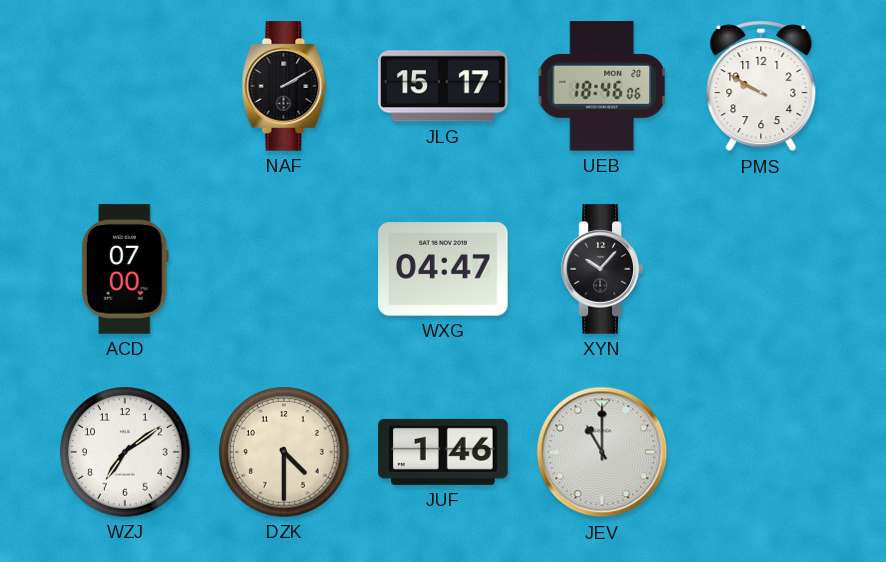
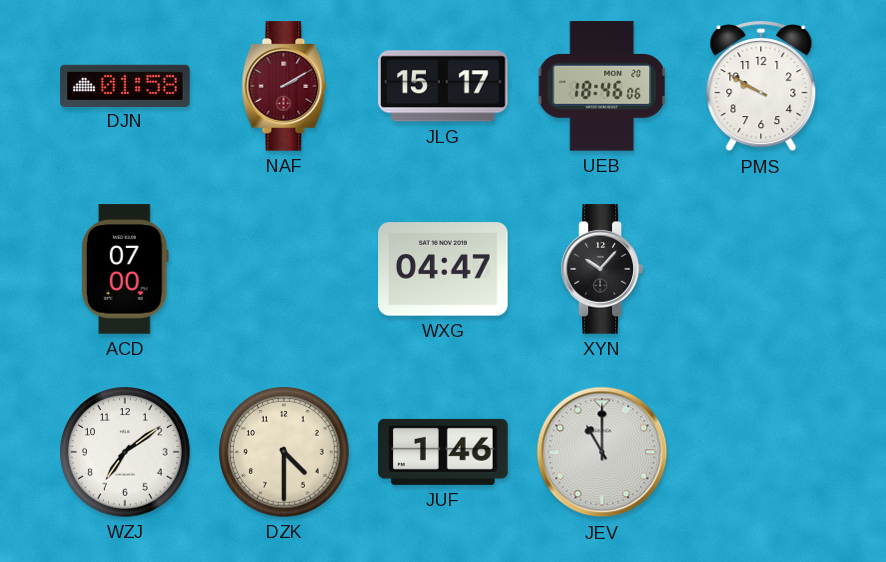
DJN: none -> 01:58 (125, 85)
NAF dial: black -> burgundy (284, 86)
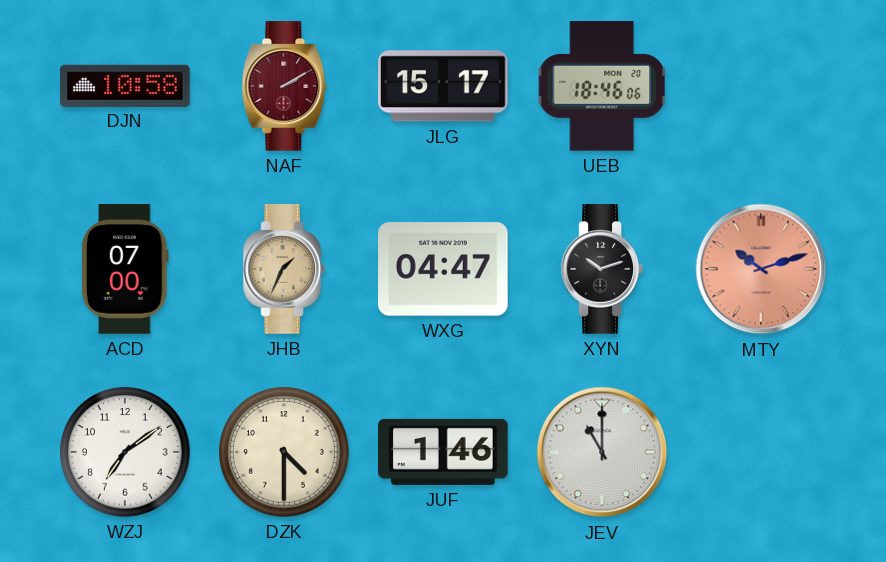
DJN: 01:58 -> 10:58 (125, 85)
PMS: 9:50 -> none (761, 86)
JHB: none -> 1:34 (284, 269)
XYN: 10:07 -> 10:12 (602, 269)
MTY: none -> 10:12 (761, 269)
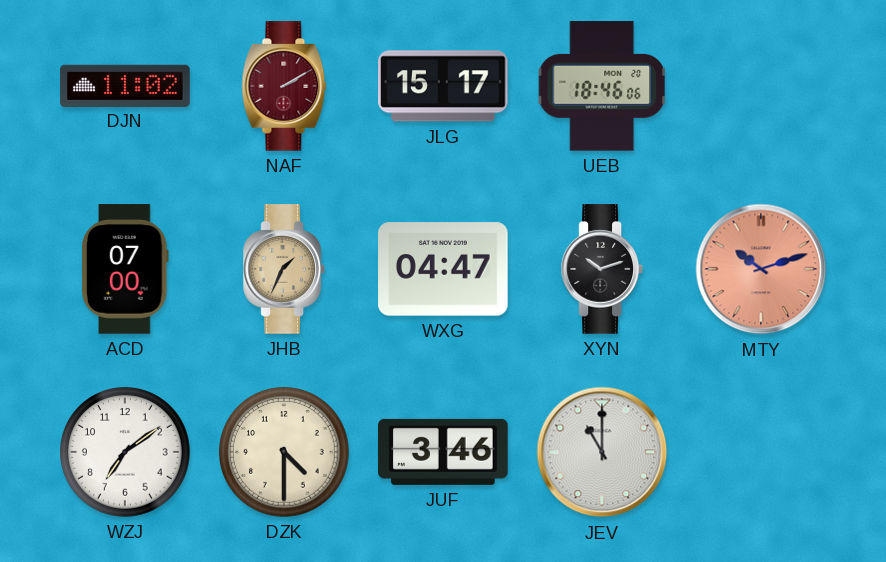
DJN: 10:58 -> 11:02 (125, 85)
JUF: 1:46 -> 3:46 (443, 452)
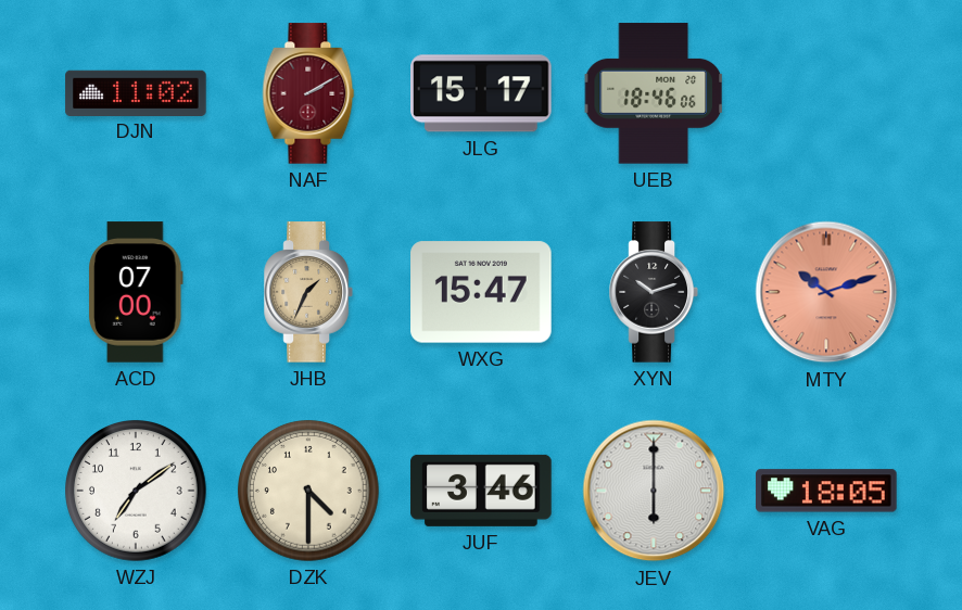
WXG: 04:47 -> 15:47 (481, 292)
JEV: 11:00 -> 6:00 (654, 491)
VAG: none -> 18:05 (826, 491)
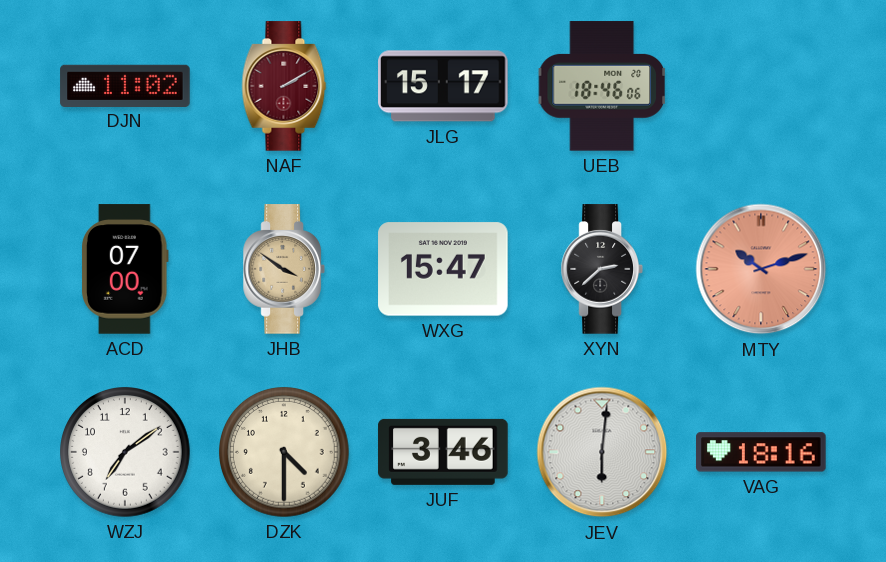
JHB: 1:34 -> 3:51 (284, 269)
XYN: 10:12 -> 2:38 (602, 269)
JEV: 6:00 -> 6:01 (602, 452)
VAG: 18:05 -> 18:16 (761, 452)
